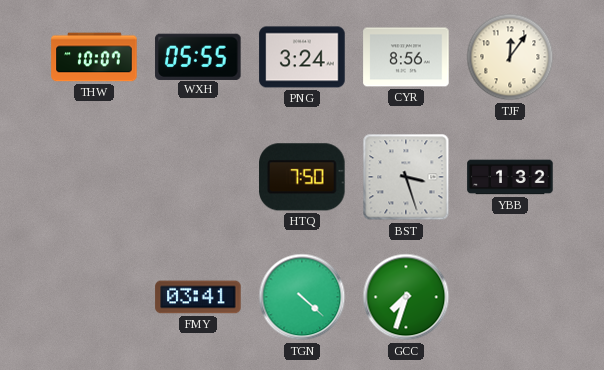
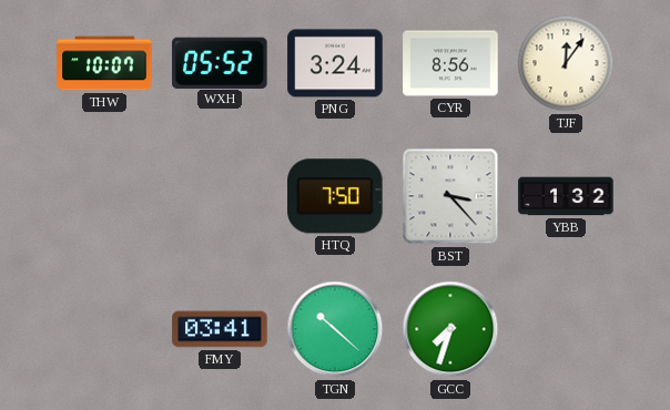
WXH: 05:55 -> 05:52 (220, 62)
BST: 3:27 -> 3:23 (450, 196)
TGN: 4:22 -> 10:22 (335, 329)
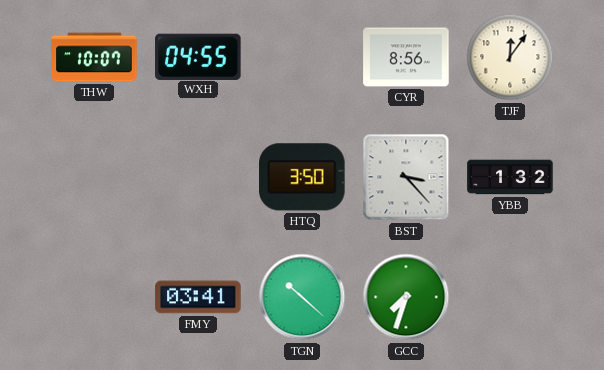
WXH: 05:52 -> 04:55 (198, 56)
PNG: 3:24 -> none (335, 63)
HTQ: 7:50 -> 3:50 (302, 177)
